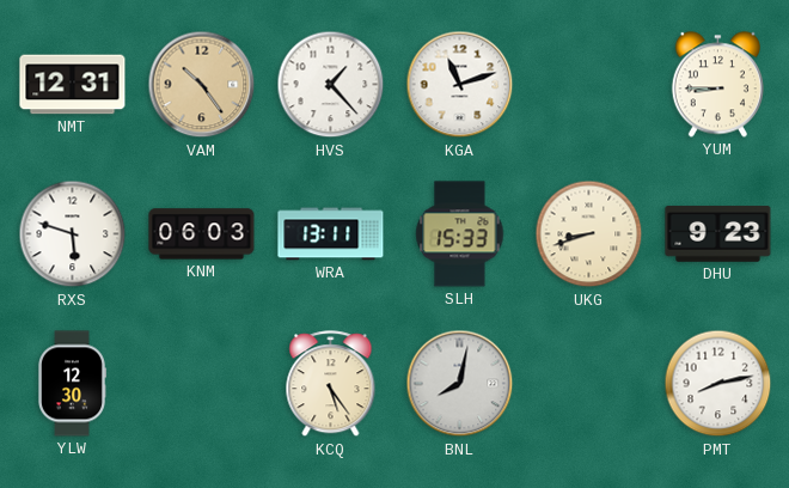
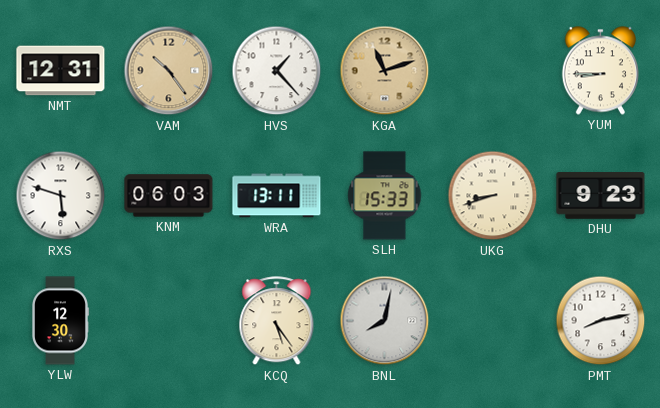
KGA dial: white -> champagne (385, 71)
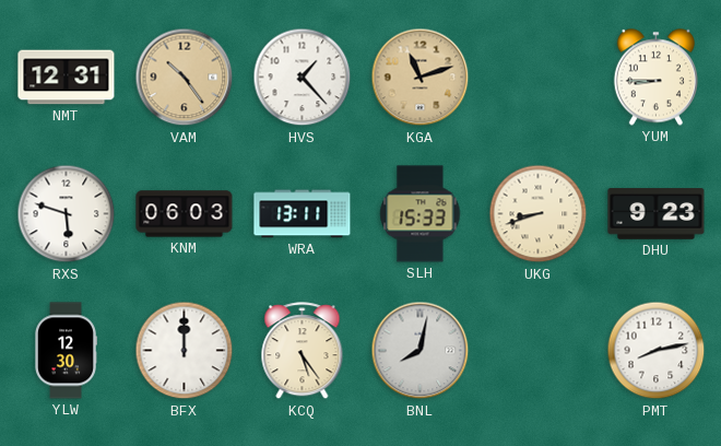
BFX: none -> 12:00 (185, 351)
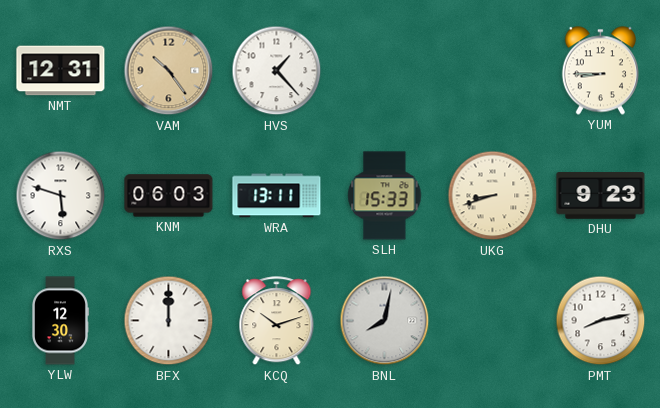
KGA: 11:12 -> none (421, 78)
KCQ: 5:24 -> 10:12 (277, 321)
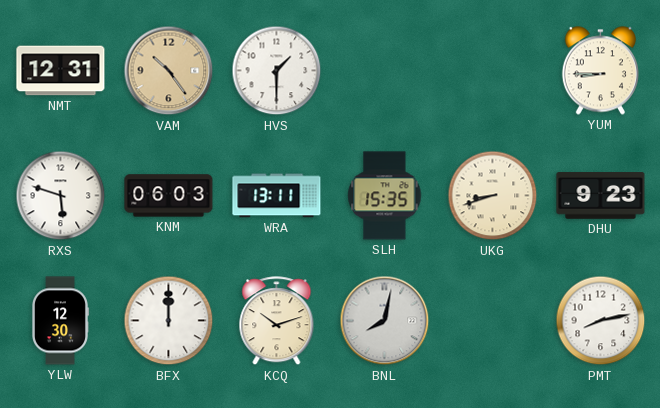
HVS: 1:23 -> 1:30 (277, 71)
SLH: 15:33 -> 15:35 (385, 196)
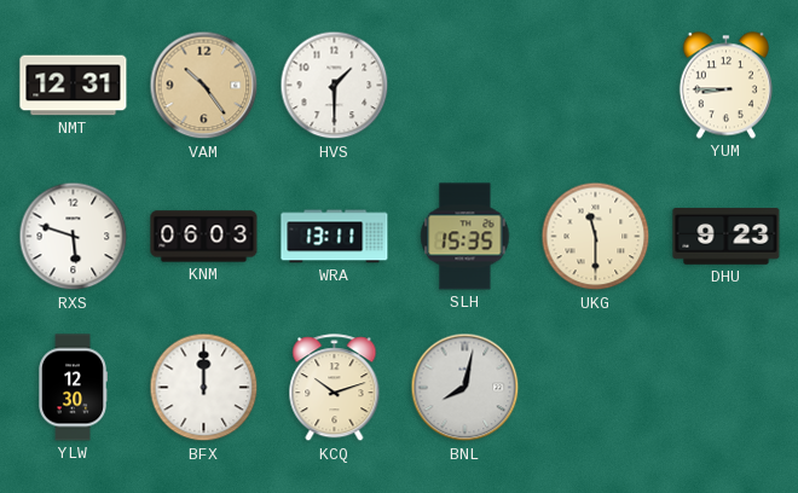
UKG: 8:42 -> 11:30 (596, 237)
PMT: 8:13 -> none (601, 321)
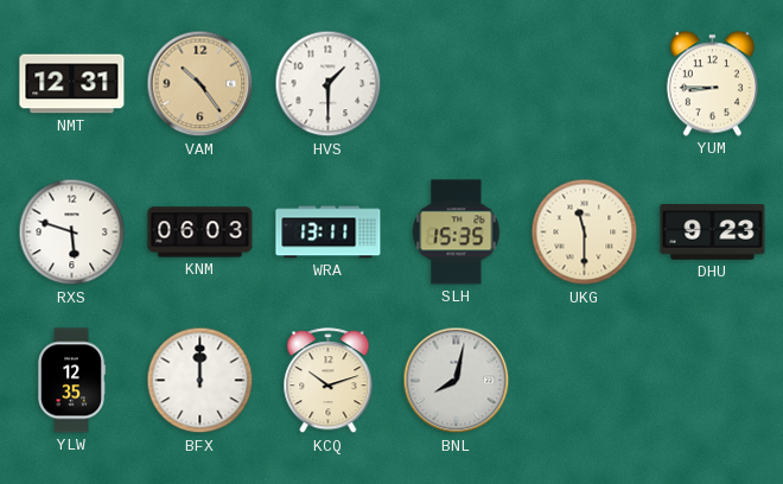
YLW: 12:30 -> 12:35 (72, 381)
